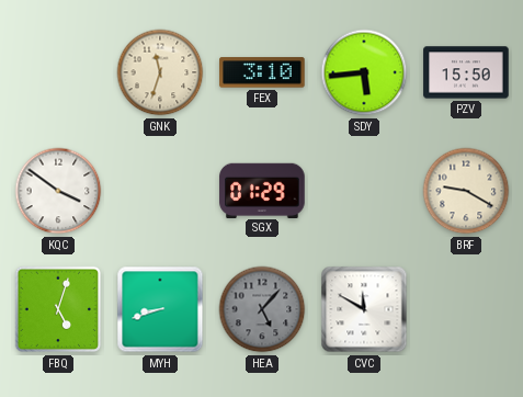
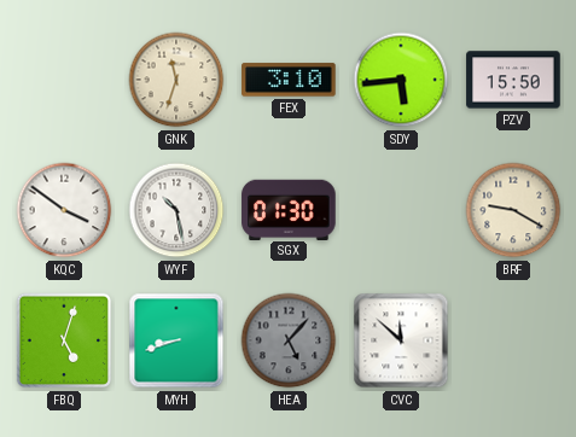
WYF: none -> 10:28 (176, 210)
SGX: 01:29 -> 01:30 (289, 209)
CVC: 11:50 -> 11:52 (401, 340)
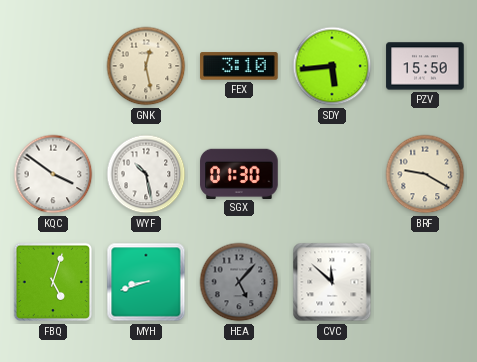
GNK: 11:33 -> 12:28 (146, 66)
